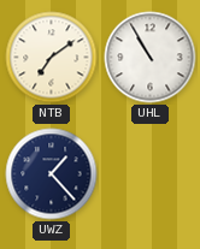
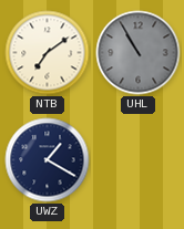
UHL dial: white -> grey (139, 53)
UWZ: 1:23 -> 1:20 (48, 160)
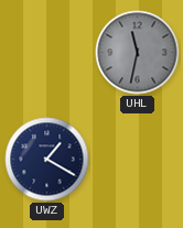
NTB: 7:09 -> none (48, 53)
UHL: 10:55 -> 11:32 (138, 53)
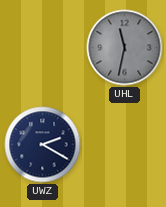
UWZ: 1:20 -> 2:20 (43, 145)
